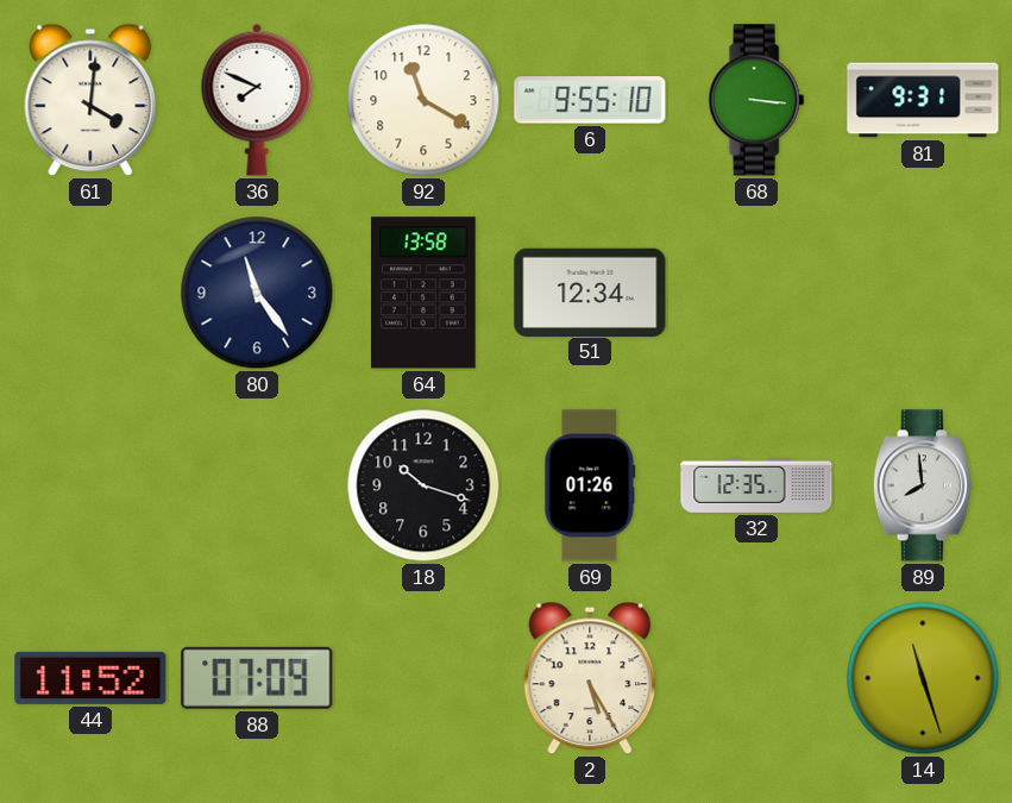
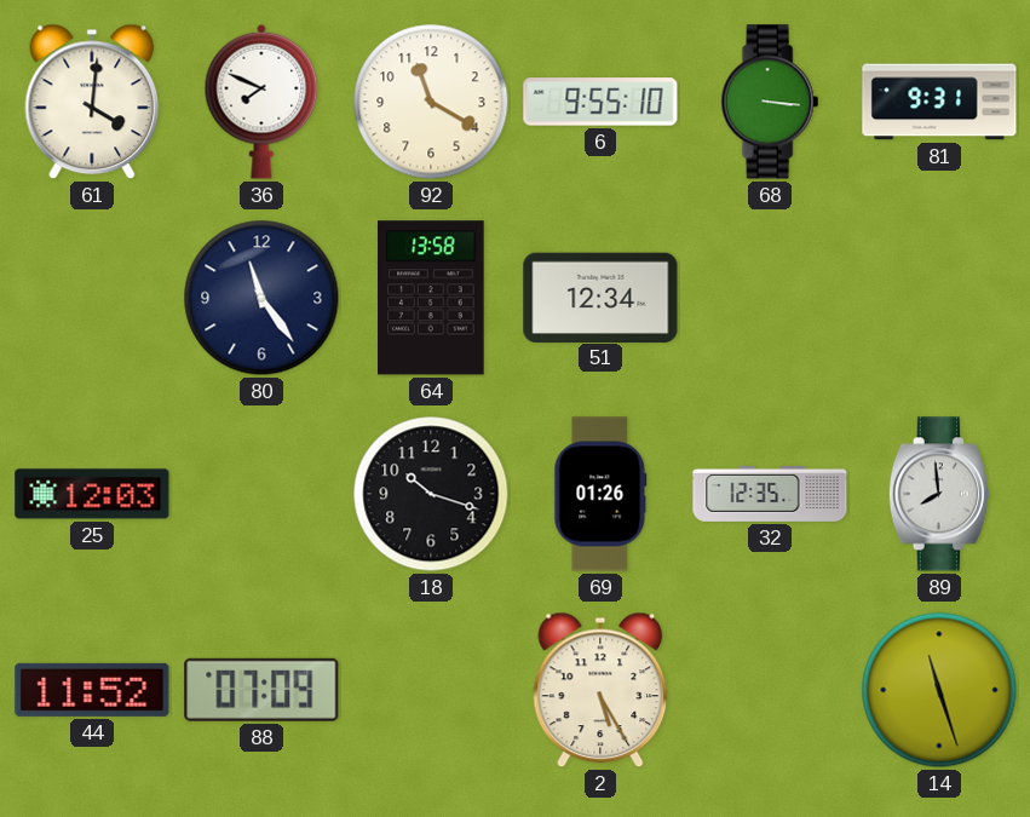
25: none -> 12:03 (92, 494)
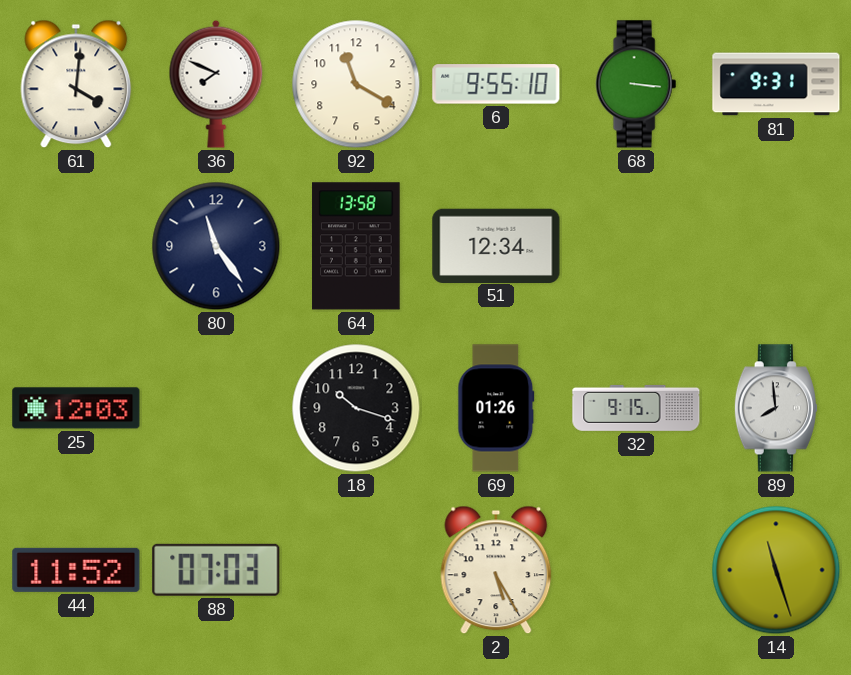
32: 12:35 -> 9:15 (636, 408)
88: 07:09 -> 07:03 (216, 570)
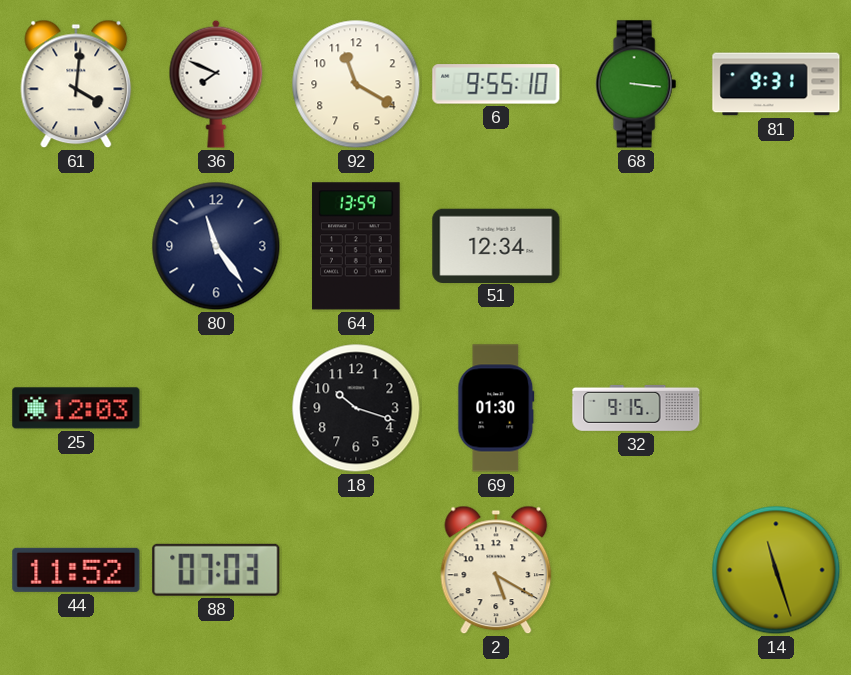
64: 13:58 -> 13:59 (356, 246)
69: 01:26 -> 01:30 (496, 408)
89: 7:59 -> none (776, 408)
2: 5:25 -> 5:20 (496, 570)
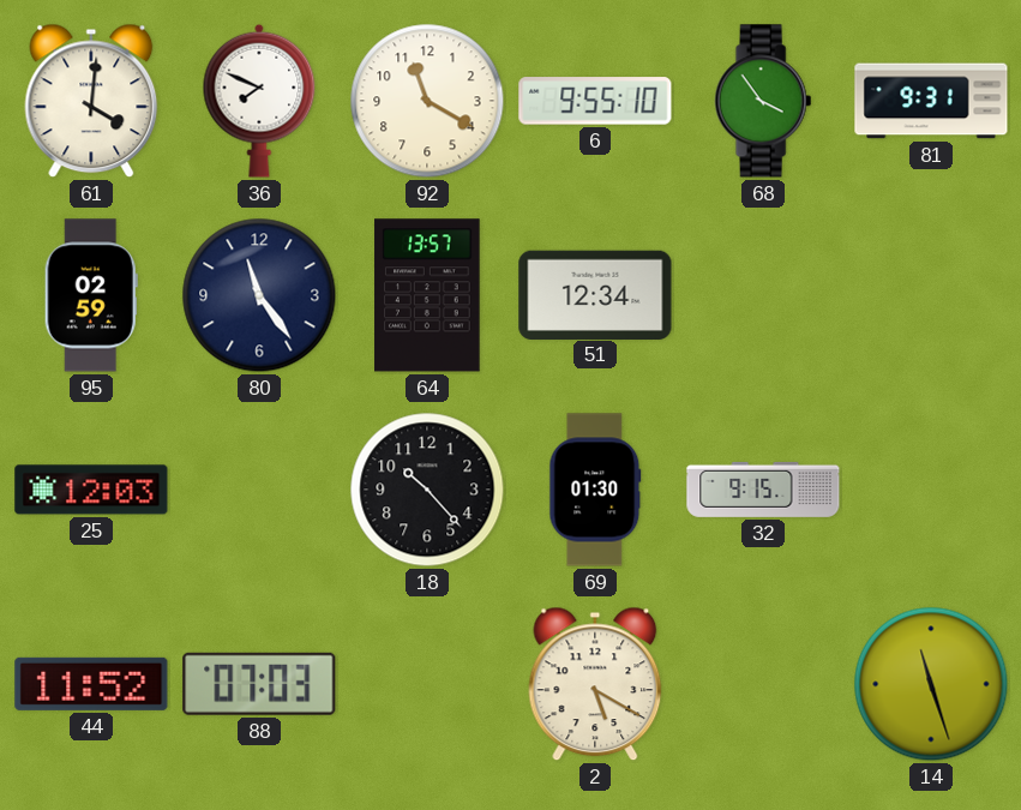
68: 3:16 -> 3:54 (763, 101)
95: none -> 02:59 (91, 295)
64: 13:59 -> 13:57 (427, 295)
18: 10:18 -> 10:23 (427, 490)
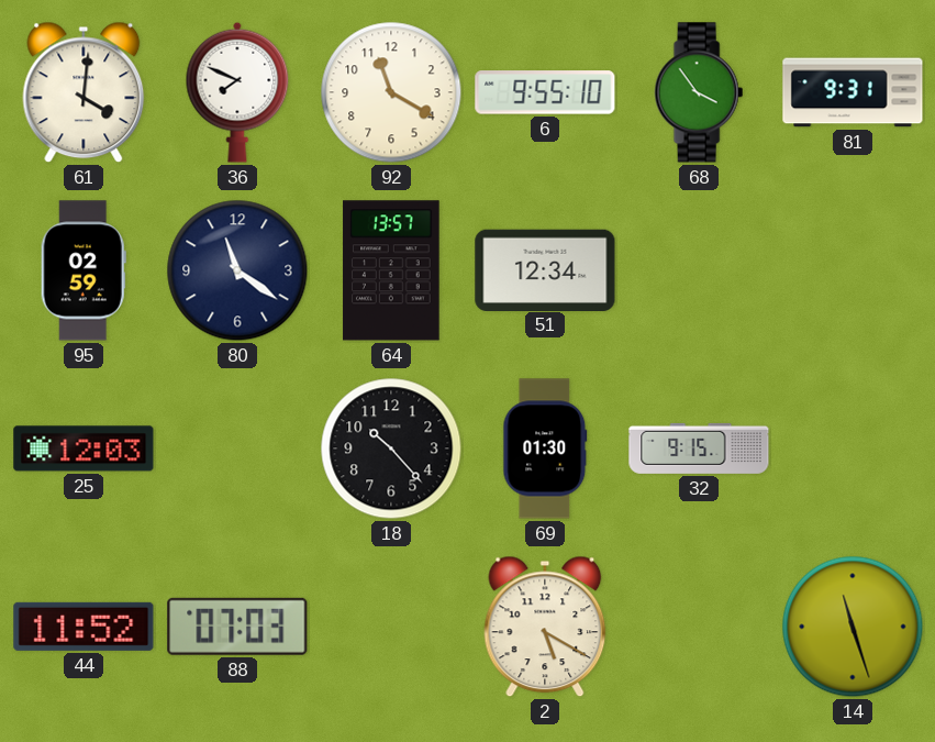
80: 11:24 -> 11:21 (237, 270)
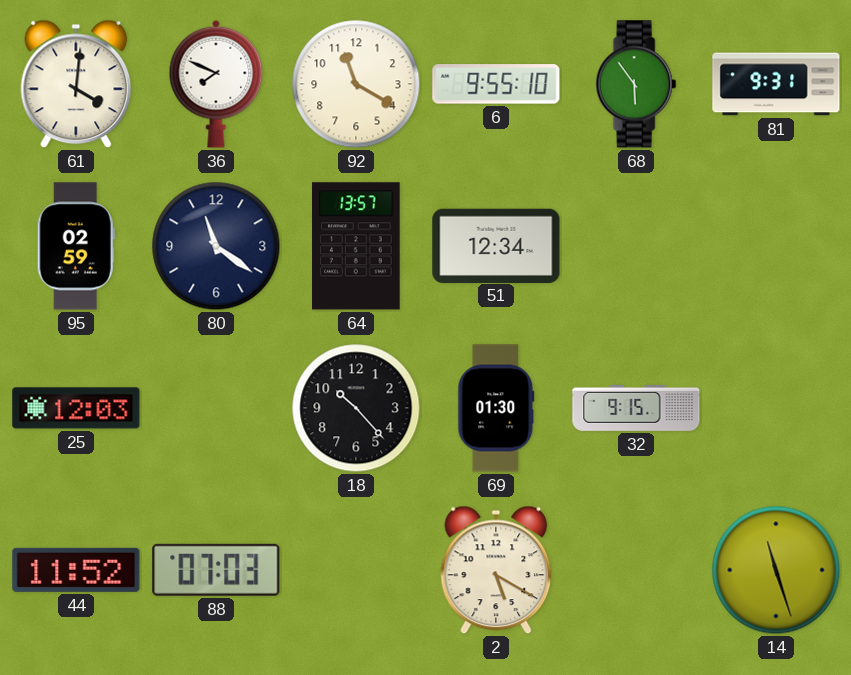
68: 3:54 -> 5:54 (636, 84)
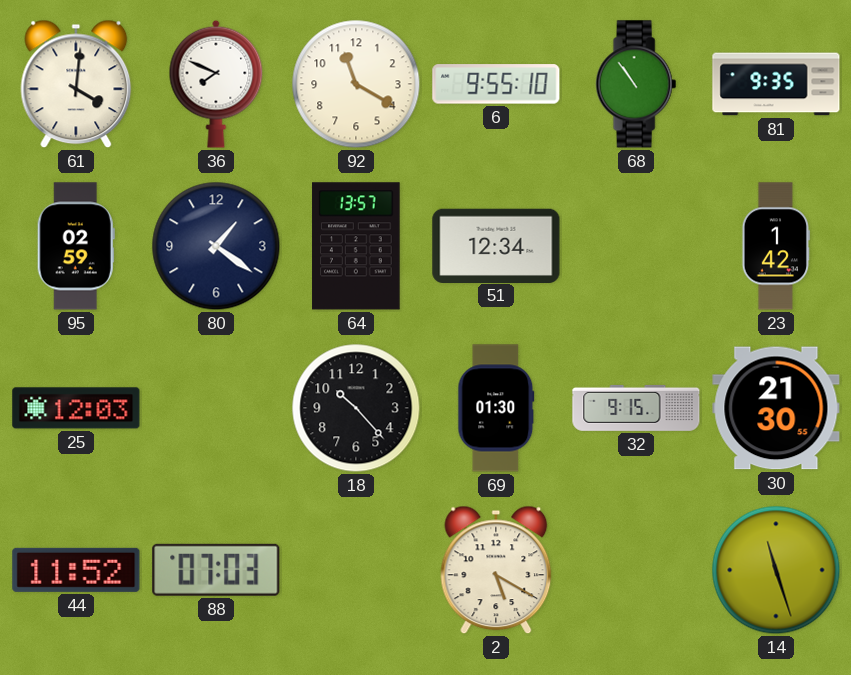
68: 5:54 -> 10:54 (636, 84)
81: 9:31 -> 9:35 (776, 84)
80: 11:21 -> 1:21 (216, 246)
23: none -> 1:42 (776, 246)
30: none -> 21:30 (776, 408)
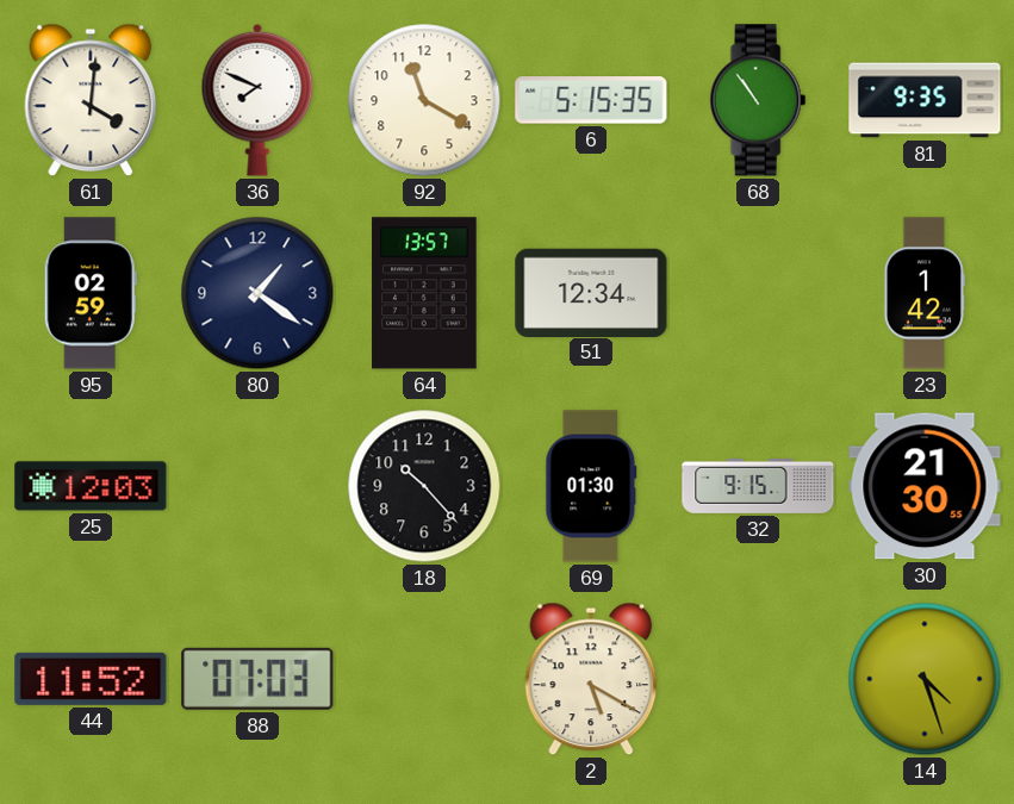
6: 9:55 -> 5:15 (591, 100)
14: 11:27 -> 4:27 (925, 679)
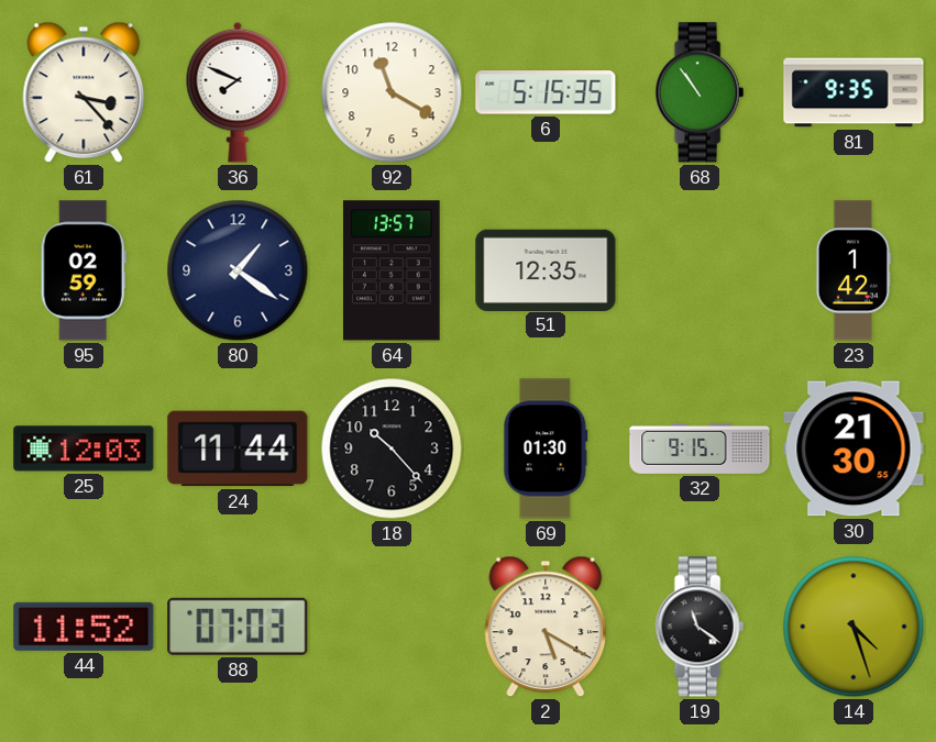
61: 4:01 -> 3:23 (84, 92)
51: 12:34 -> 12:35 (546, 269)
24: none -> 11:44 (238, 448)
19: none -> 11:21 (700, 627)
